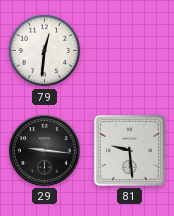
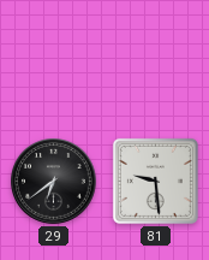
79: 12:31 -> none (45, 51)
29: 9:16 -> 6:39 (54, 182)
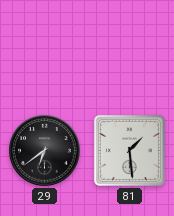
81: 9:29 -> 1:29 (129, 150)
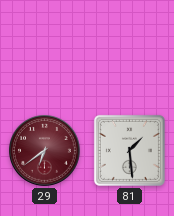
29 dial: black -> burgundy (45, 151)
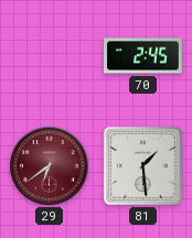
70: none -> 2:45 (143, 56)
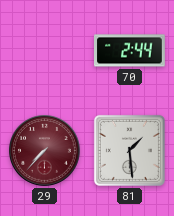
70: 2:45 -> 2:44 (130, 51)
29: 6:39 -> 7:37 (45, 151)
